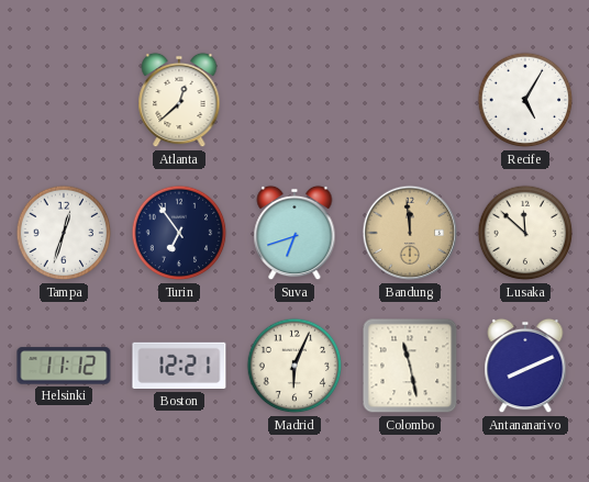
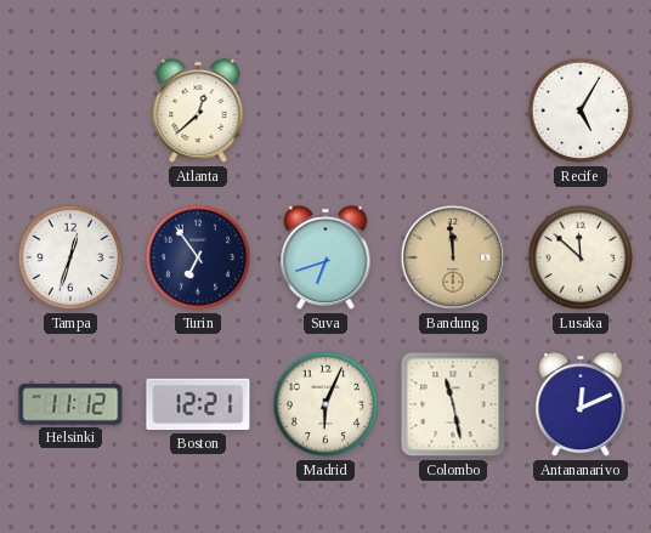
Antananarivo: 8:11 -> 12:11 (581, 404)
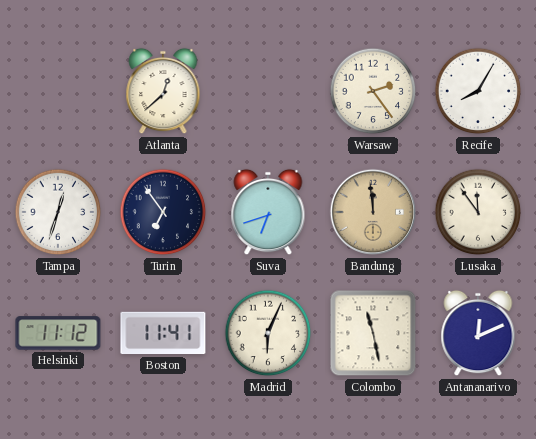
Warsaw: none -> 2:24 (373, 91)
Recife: 5:05 -> 8:05 (478, 91)
Lusaka: 11:52 -> 11:54 (478, 212)
Boston: 12:21 -> 11:41 (163, 333)
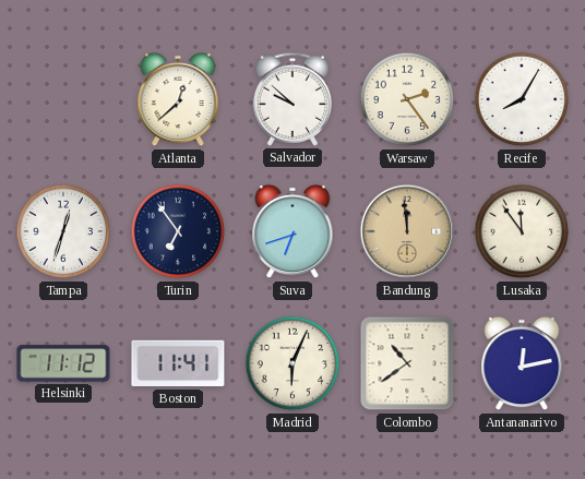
Salvador: none -> 9:52 (291, 99)
Colombo: 11:28 -> 10:39 (407, 363)
Antananarivo: 12:11 -> 12:13 (522, 363)
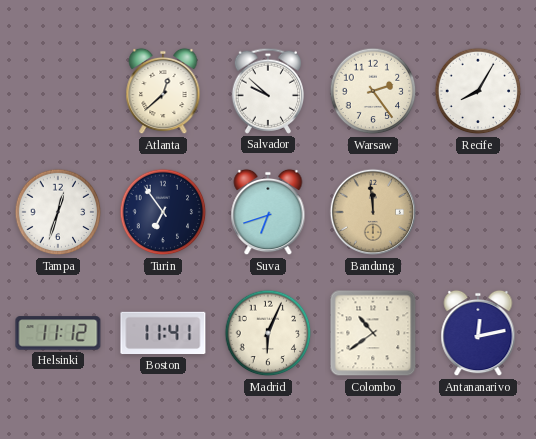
Lusaka: 11:54 -> none (522, 231)
